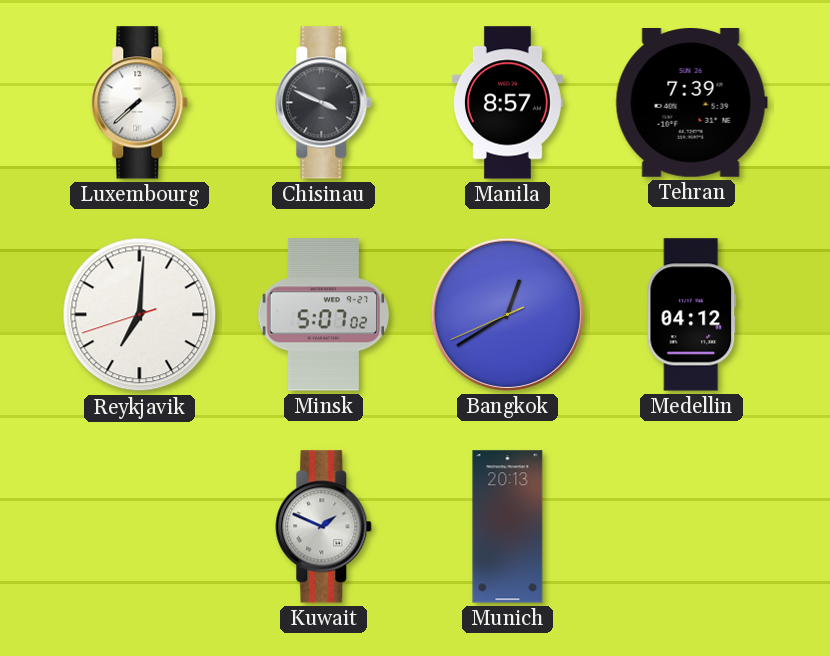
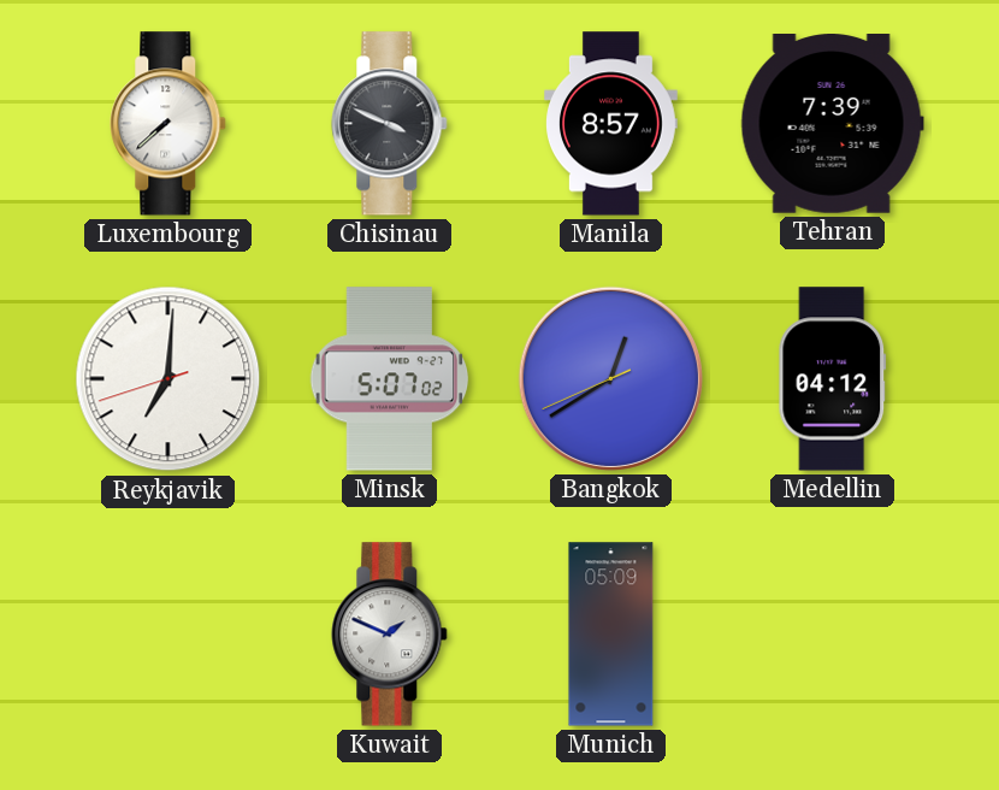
Munich: 20:13 -> 05:09 (611, 635)
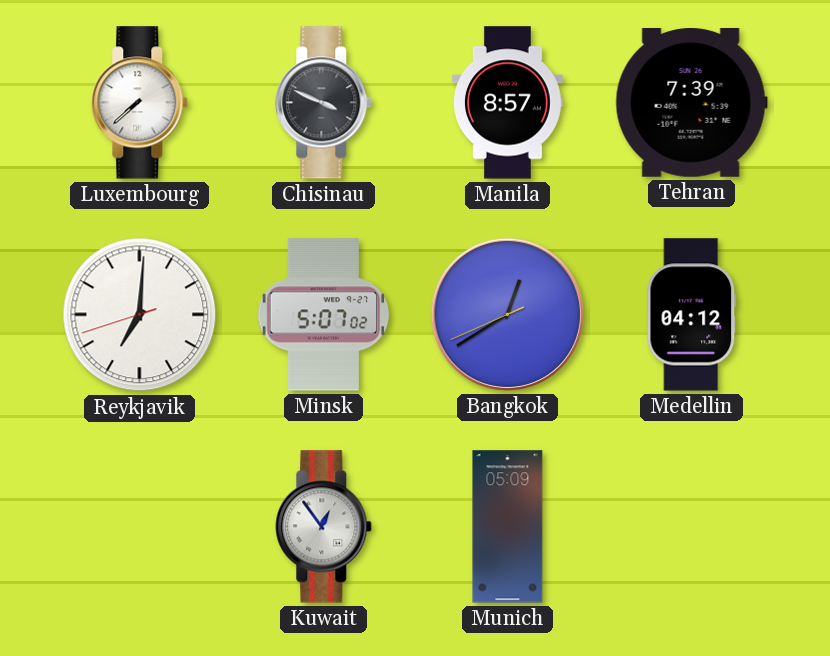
Kuwait: 1:49 -> 12:54 (324, 527)
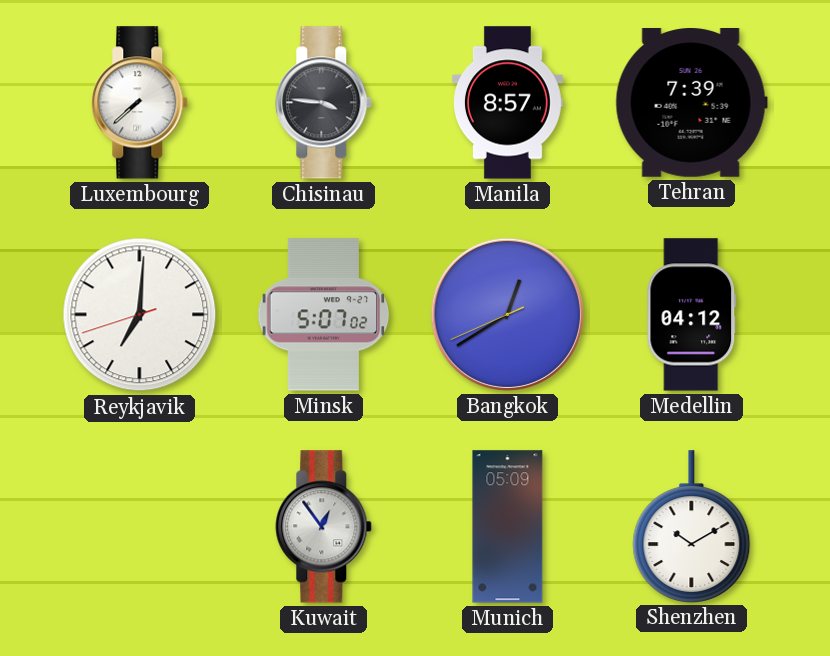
Chisinau: 3:49 -> 3:46 (324, 103)
Shenzhen: none -> 10:10 (692, 526)
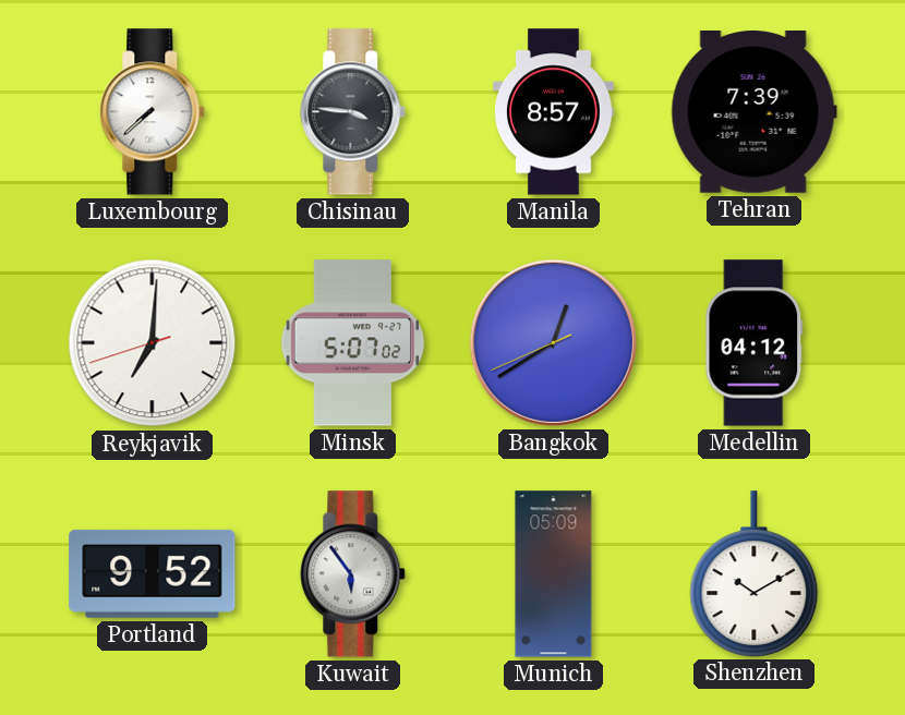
Portland: none -> 9:52 (153, 573)
Kuwait: 12:54 -> 5:54 (353, 574)
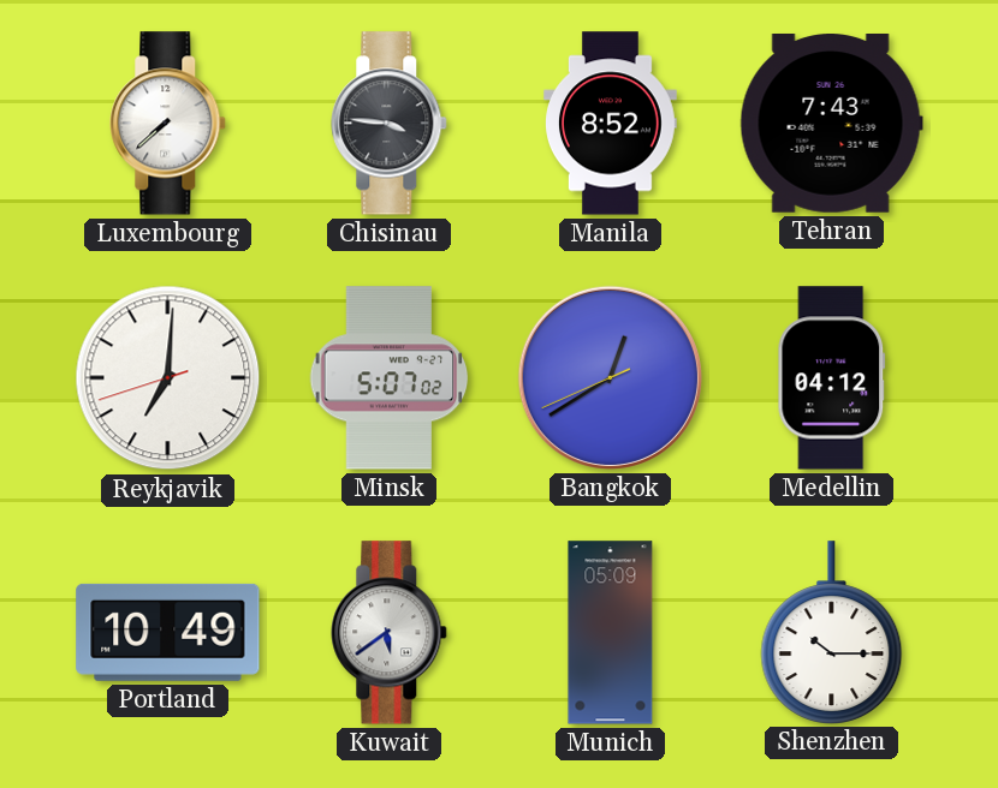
Manila: 8:57 -> 8:52 (611, 124)
Tehran: 7:39 -> 7:43 (831, 124)
Portland: 9:52 -> 10:49 (168, 632)
Kuwait: 5:54 -> 5:39 (390, 633)
Shenzhen: 10:10 -> 10:15 (832, 632)
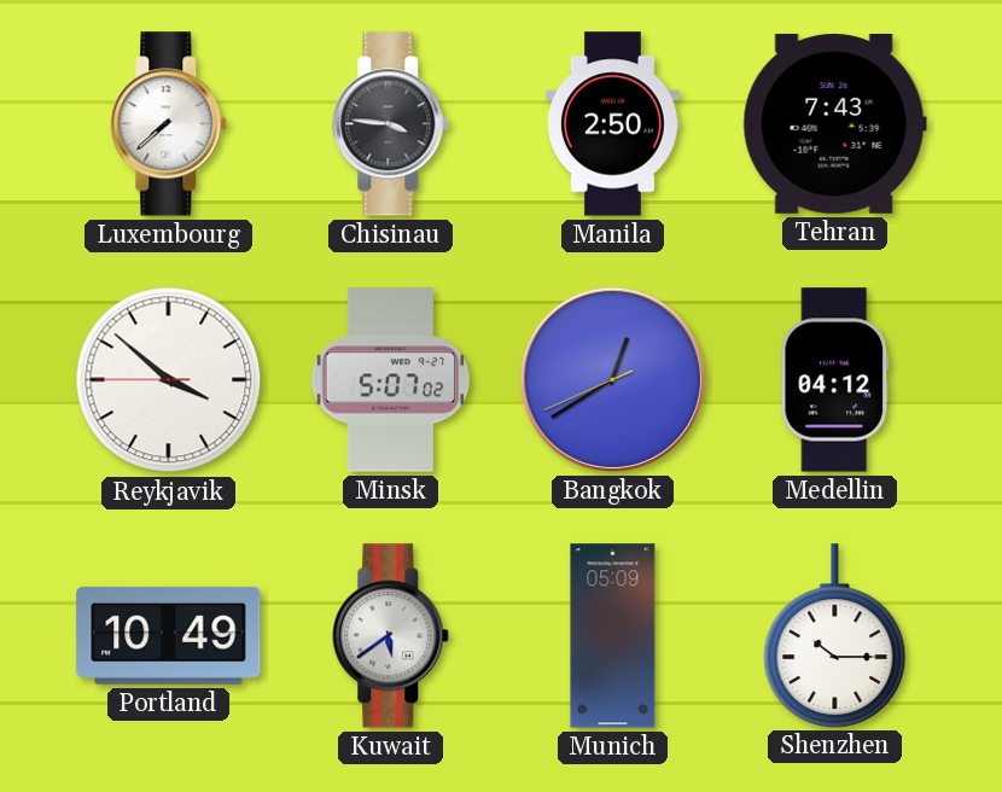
Manila: 8:52 -> 2:50 (613, 124)
Reykjavik: 7:00 -> 3:51 (169, 380)
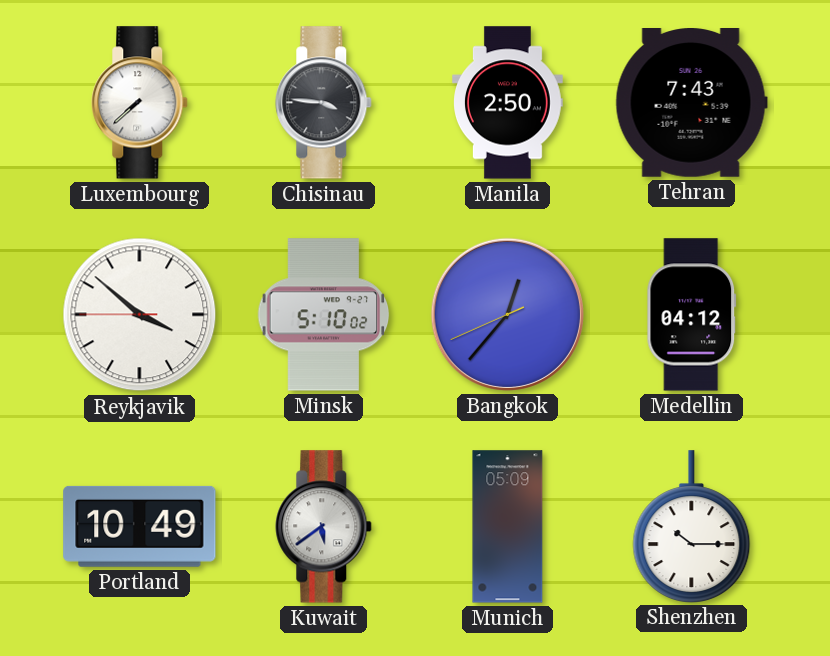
Minsk: 5:07 -> 5:10 (324, 315)
Bangkok: 12:39 -> 12:36 (507, 314)
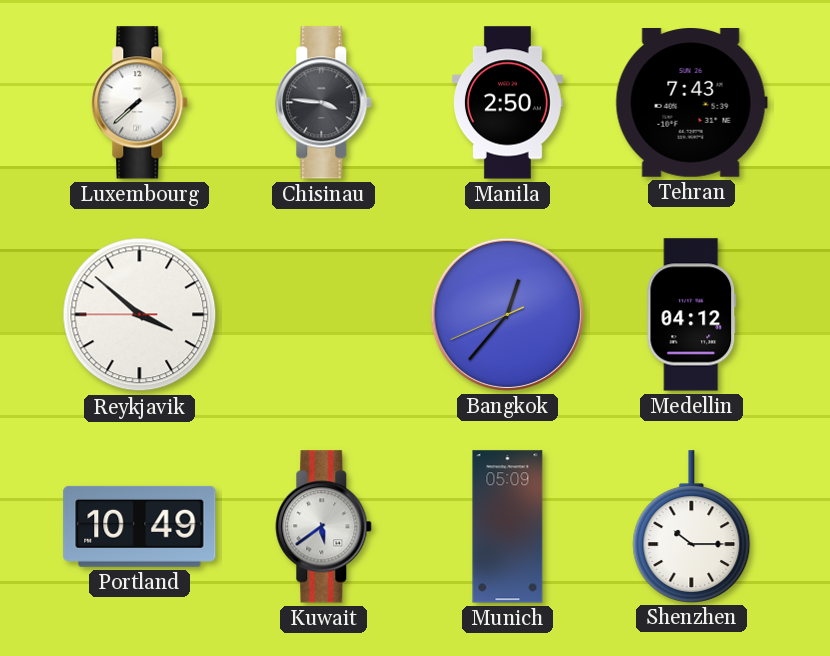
Minsk: 5:10 -> none (324, 315)
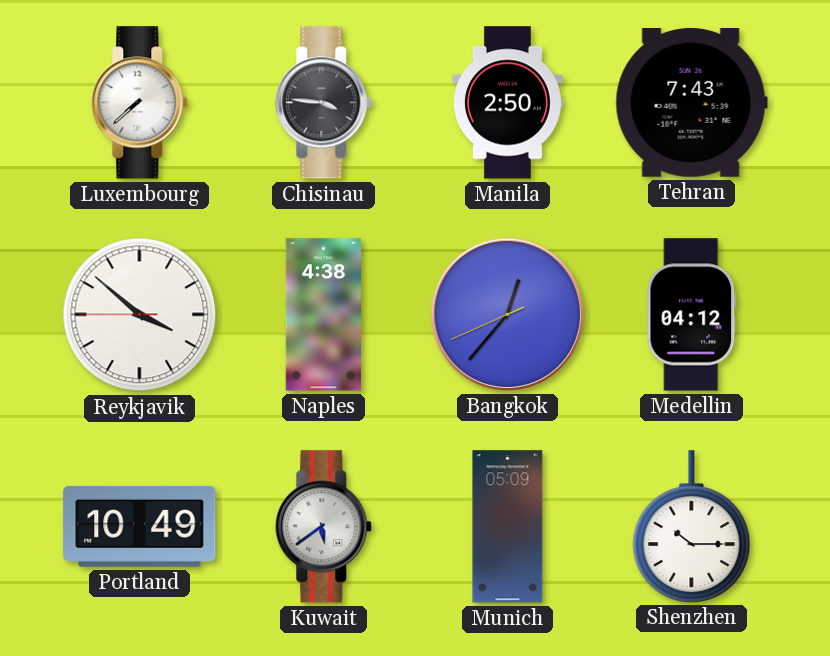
Naples: none -> 4:38 (324, 315)
